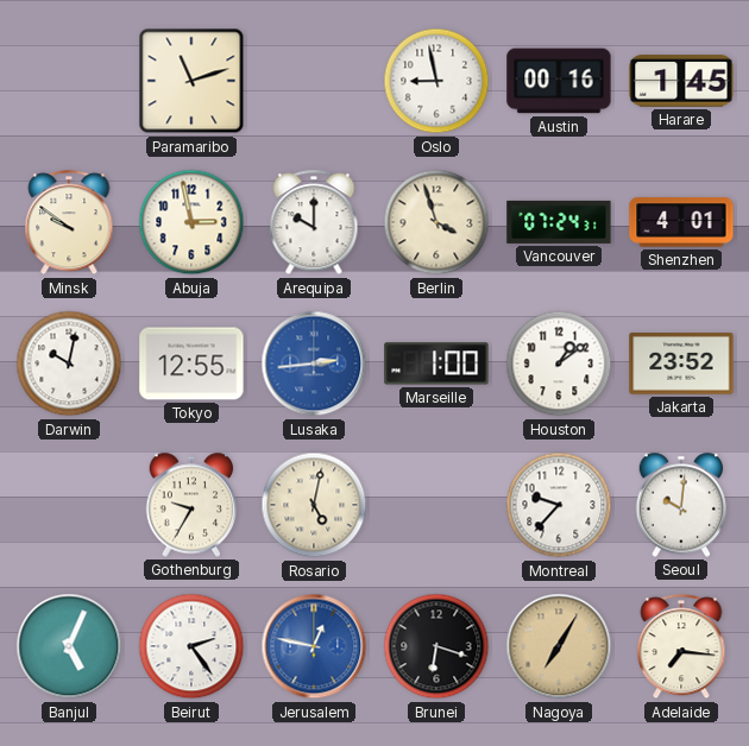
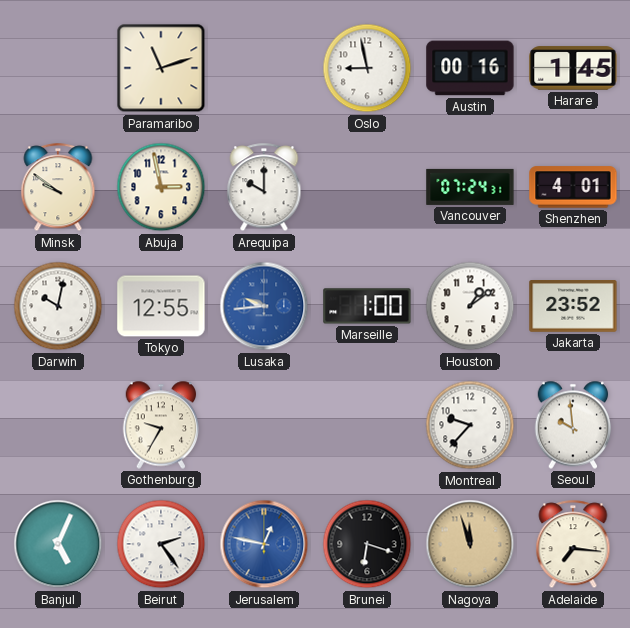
Berlin: 3:57 -> none (436, 222)
Lusaka: 2:44 -> 9:44 (264, 306)
Rosario: 5:02 -> none (314, 505)
Seoul: 10:01 -> 9:59 (573, 425)
Nagoya: 7:05 -> 11:57 (470, 544)
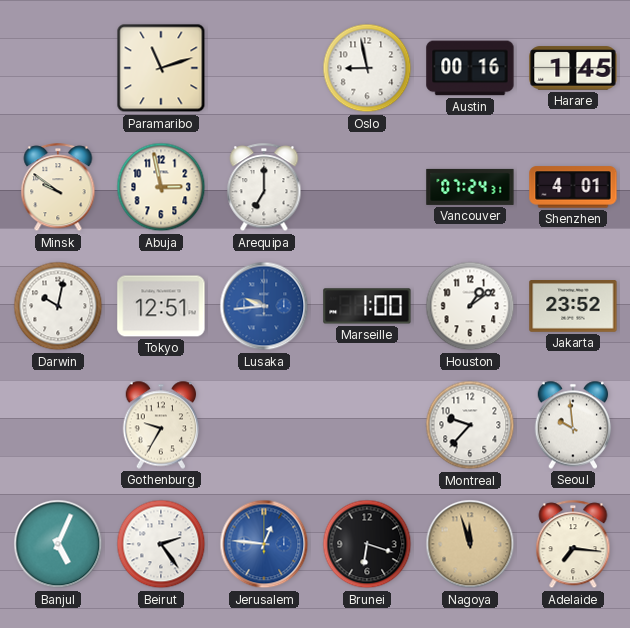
Arequipa: 10:00 -> 7:00 (264, 188)
Tokyo: 12:55 -> 12:51 (161, 306)
Jerusalem: 12:47 -> 12:46 (264, 544)
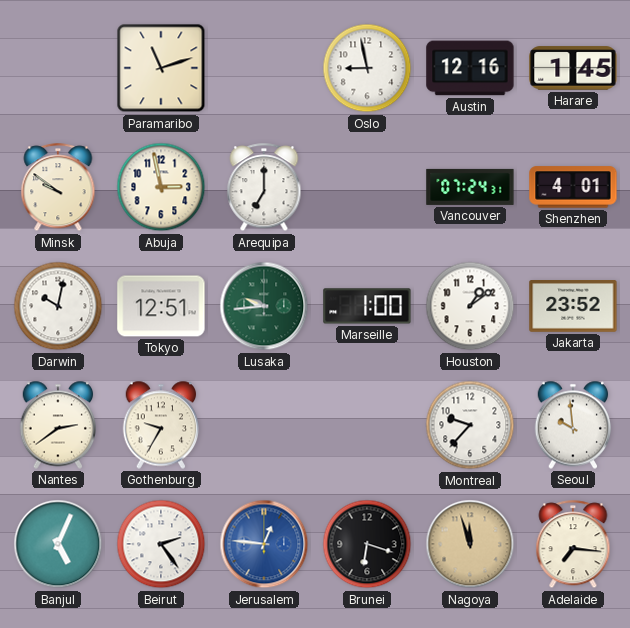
Austin: 00:16 -> 12:16 (470, 68)
Lusaka dial: blue -> green (264, 306)
Nantes: none -> 2:39 (58, 425)
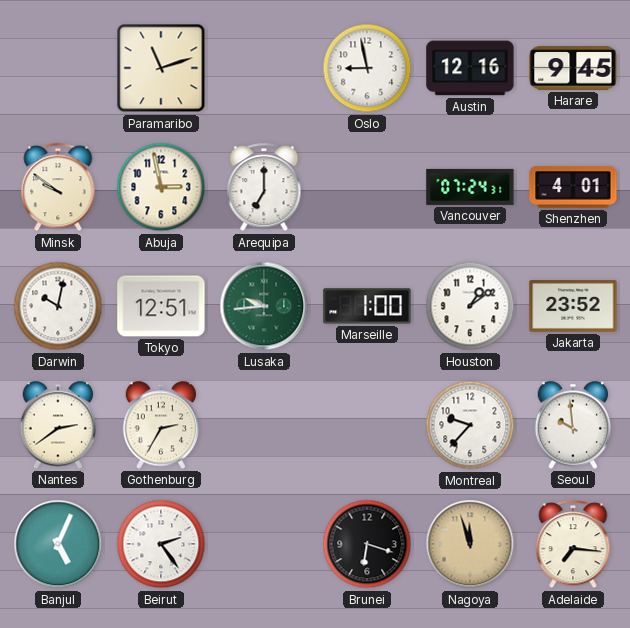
Harare: 1:45 -> 9:45 (573, 68)
Gothenburg: 9:35 -> 2:35 (161, 425)
Jerusalem: 12:46 -> none (264, 544)
